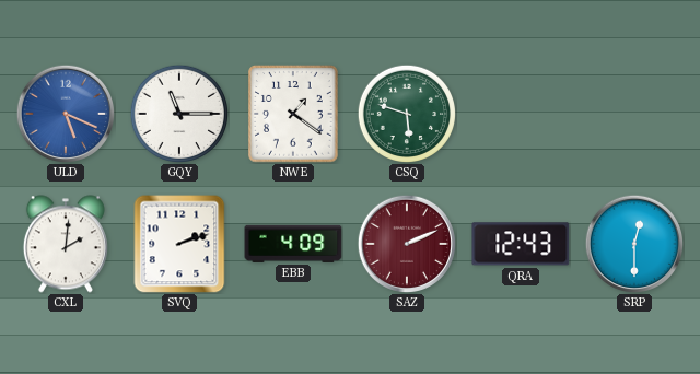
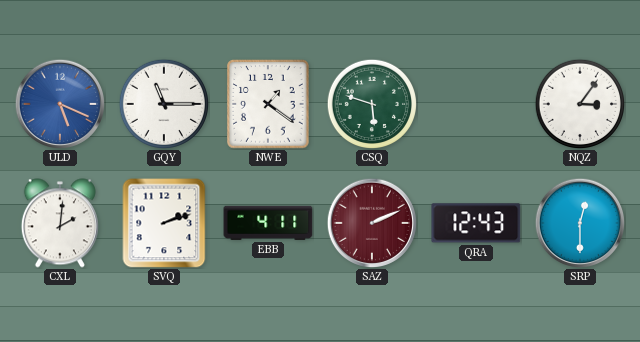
NQZ: none -> 3:06 (579, 103)
EBB: 4:09 -> 4:11 (268, 223)
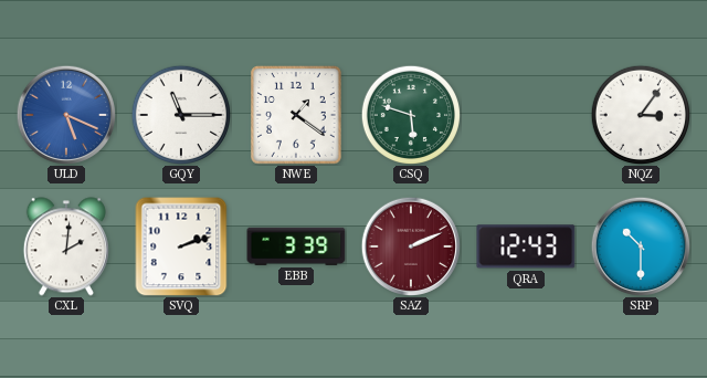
EBB: 4:11 -> 3:39 (296, 246)
SRP: 12:30 -> 10:30 (640, 245)
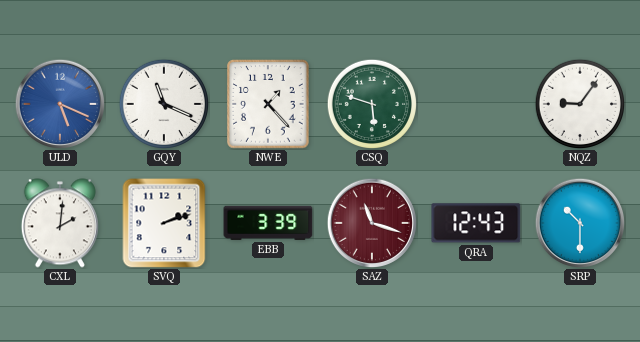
GQY: 11:15 -> 11:19 (163, 103)
NWE: 1:21 -> 1:23 (268, 104)
NQZ: 3:06 -> 9:06 (579, 103)
SAZ: 2:11 -> 11:18 (371, 222)
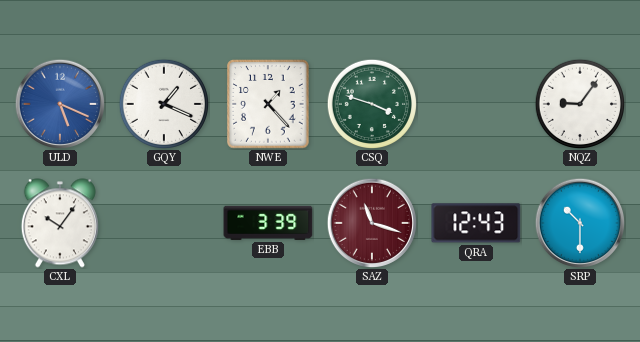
GQY: 11:19 -> 1:19 (163, 103)
CSQ: 5:48 -> 3:48 (371, 103)
CXL: 2:01 -> 10:06 (60, 223)
SVQ: 2:12 -> none (164, 223)
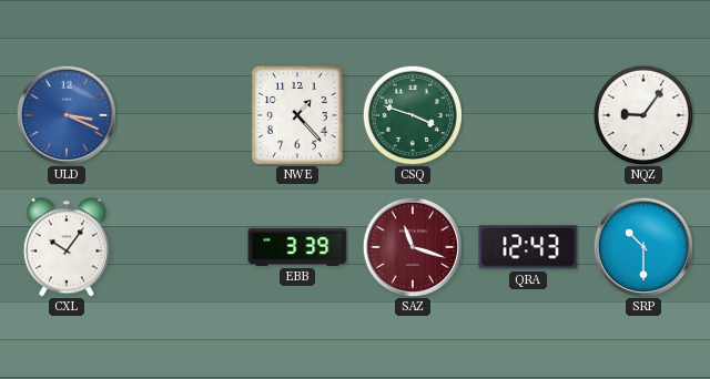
ULD: 5:19 -> 3:19 (65, 114)
GQY: 1:19 -> none (163, 103)
